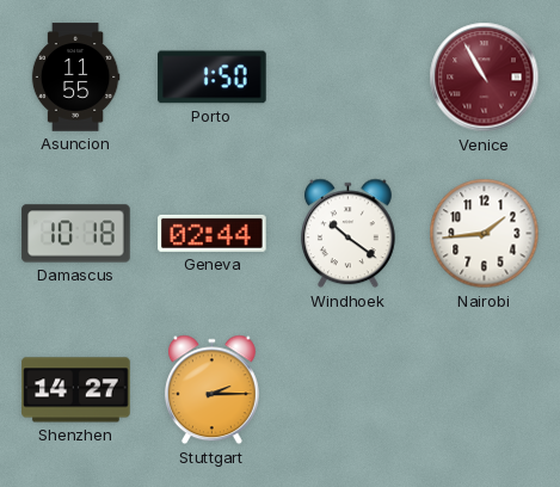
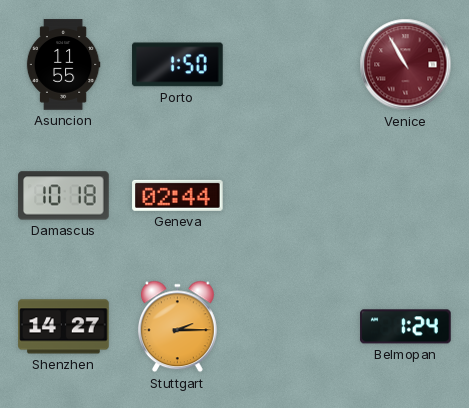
Windhoek: 10:21 -> none (347, 234)
Nairobi: 1:44 -> none (485, 234)
Belmopan: none -> 1:24 (406, 327)
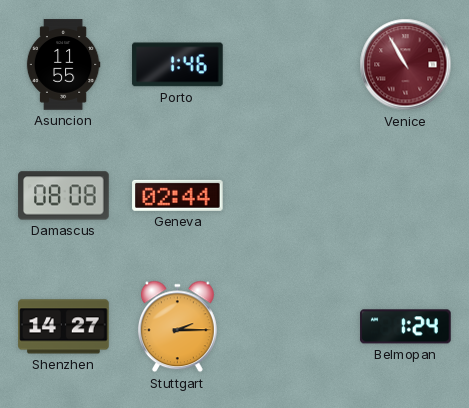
Porto: 1:50 -> 1:46 (178, 65)
Damascus: 10:18 -> 08:08 (64, 196)
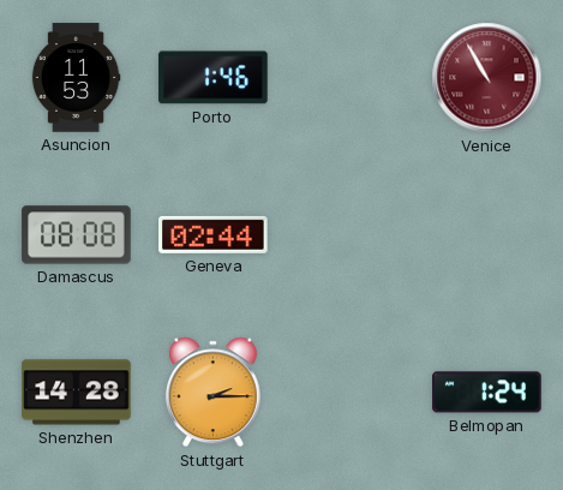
Asuncion: 11:55 -> 11:53 (76, 78)
Shenzhen: 14:27 -> 14:28 (77, 393)
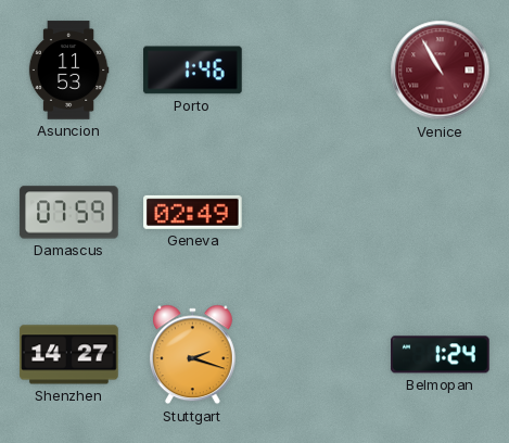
Damascus: 08:08 -> 07:59 (69, 213)
Geneva: 02:44 -> 02:49 (193, 212)
Shenzhen: 14:28 -> 14:27 (69, 355)
Stuttgart: 2:15 -> 2:18 (192, 355)
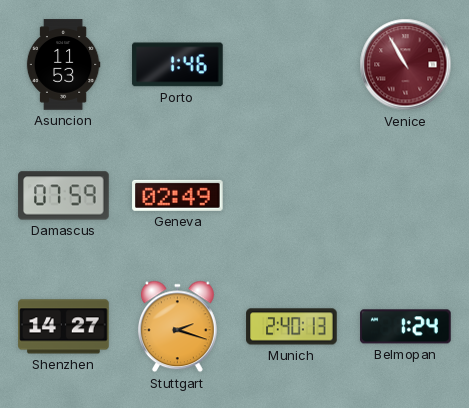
Munich: none -> 2:40 (292, 327)
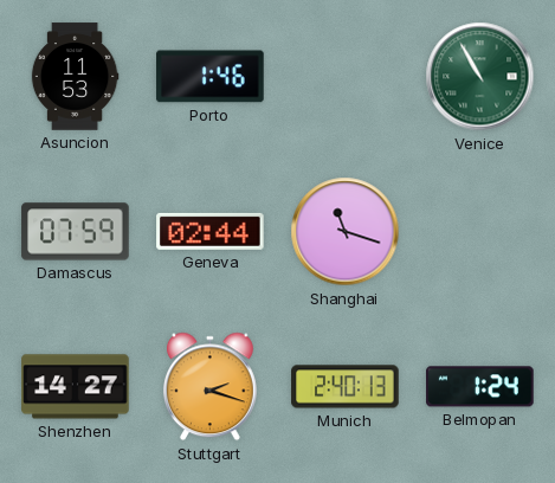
Venice dial: burgundy -> green (480, 77)
Geneva: 02:49 -> 02:44 (211, 231)
Shanghai: none -> 11:18 (346, 232)
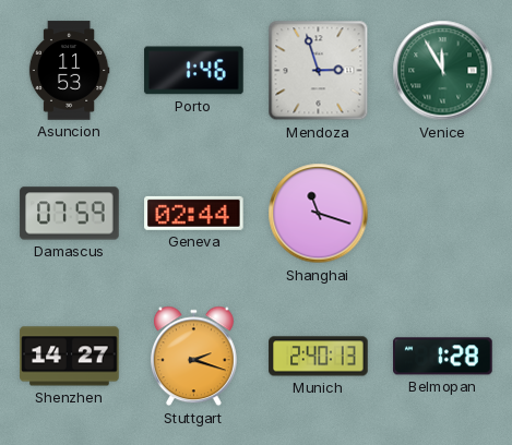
Mendoza: none -> 2:57 (319, 71)
Venice: 10:55 -> 11:55 (443, 71)
Belmopan: 1:24 -> 1:28 (443, 357)
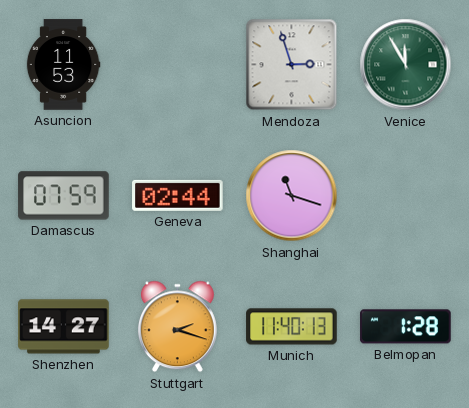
Porto: 1:46 -> none (194, 71)
Munich: 2:40 -> 11:40 (292, 327)
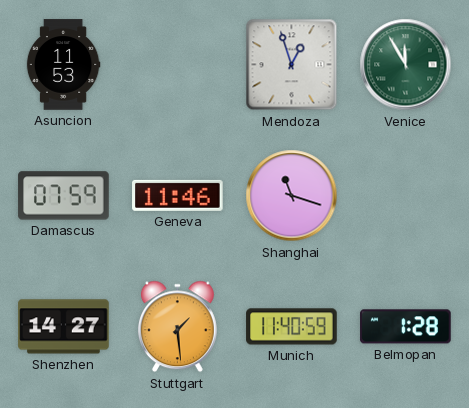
Mendoza: 2:57 -> 12:57 (292, 65)
Geneva: 02:44 -> 11:46 (178, 195)
Stuttgart: 2:18 -> 1:29 (177, 327)
Munich: 11:40:13 -> 11:40:59 (292, 327)
